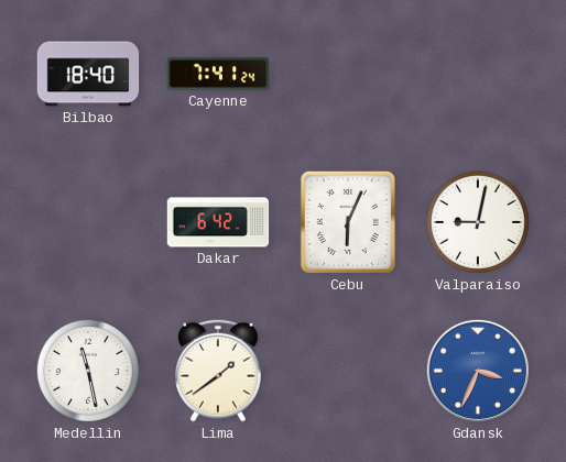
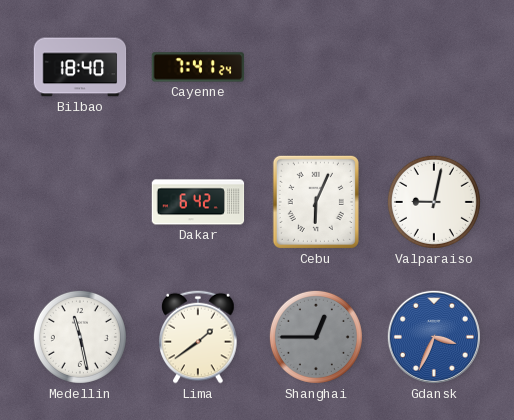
Shanghai: none -> 12:45 (316, 337)
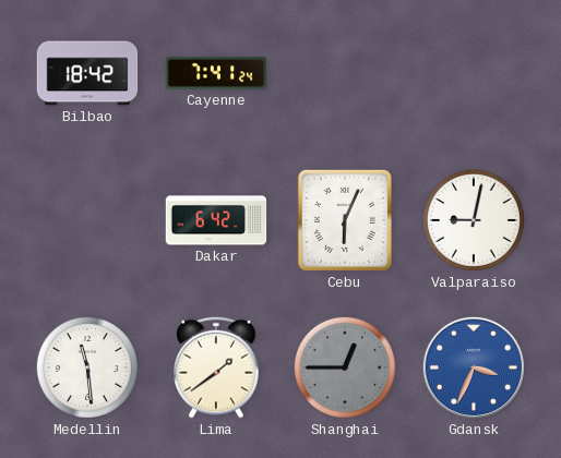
Bilbao: 18:40 -> 18:42 (87, 73)
Medellin: 11:28 -> 11:29 (87, 367)
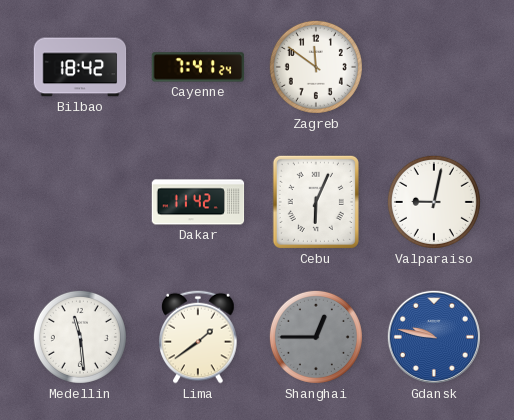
Zagreb: none -> 11:51 (316, 67)
Dakar: 6:42 -> 11:42 (198, 202)
Gdansk: 3:34 -> 9:47 (434, 337)
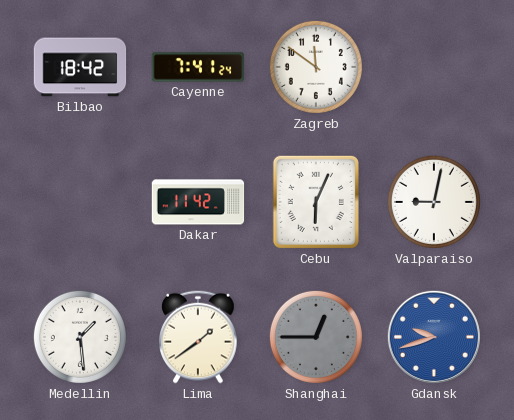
Medellin: 11:29 -> 1:29 (80, 337)
Gdansk: 9:47 -> 9:42 (434, 337)
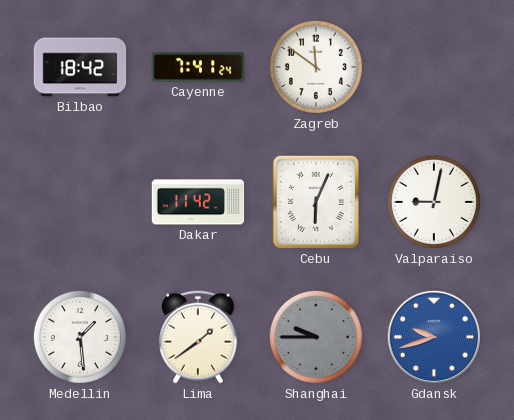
Shanghai: 12:45 -> 9:45 (316, 337)
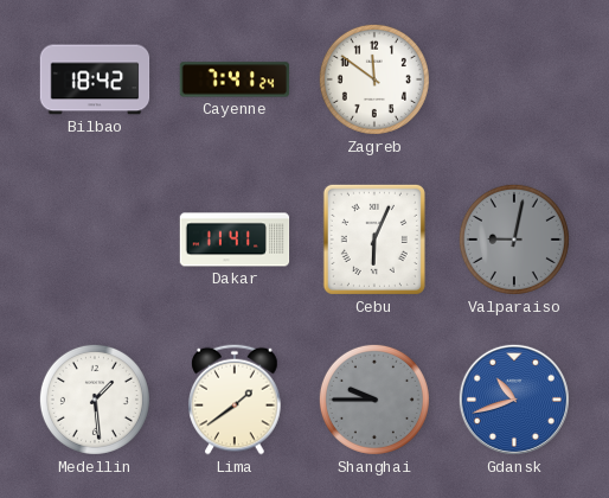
Dakar: 11:42 -> 11:41 (235, 240)
Valparaiso dial: white -> grey (514, 240)
Gdansk: 9:42 -> 10:42 (514, 400)
